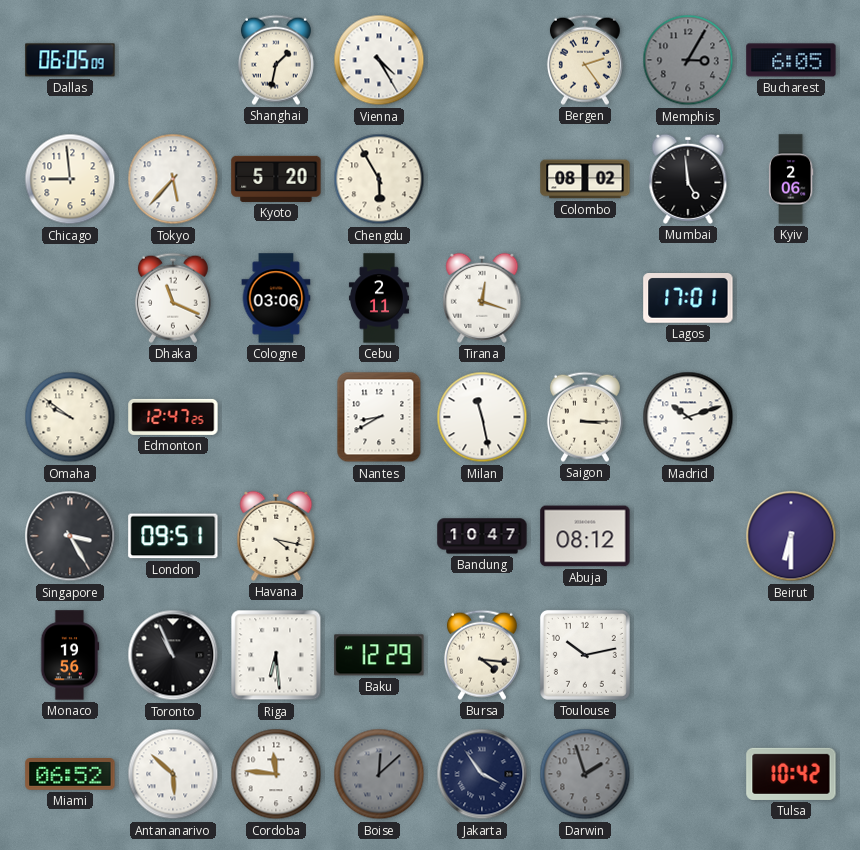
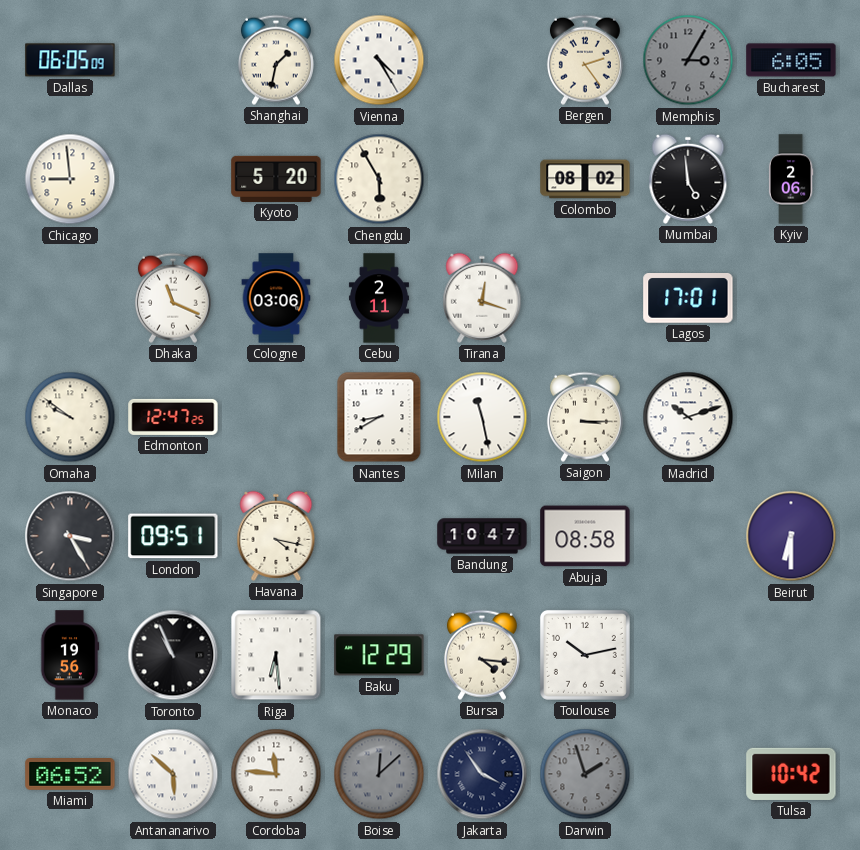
Tokyo: 5:37 -> none (173, 179)
Abuja: 08:12 -> 08:58 (585, 536)
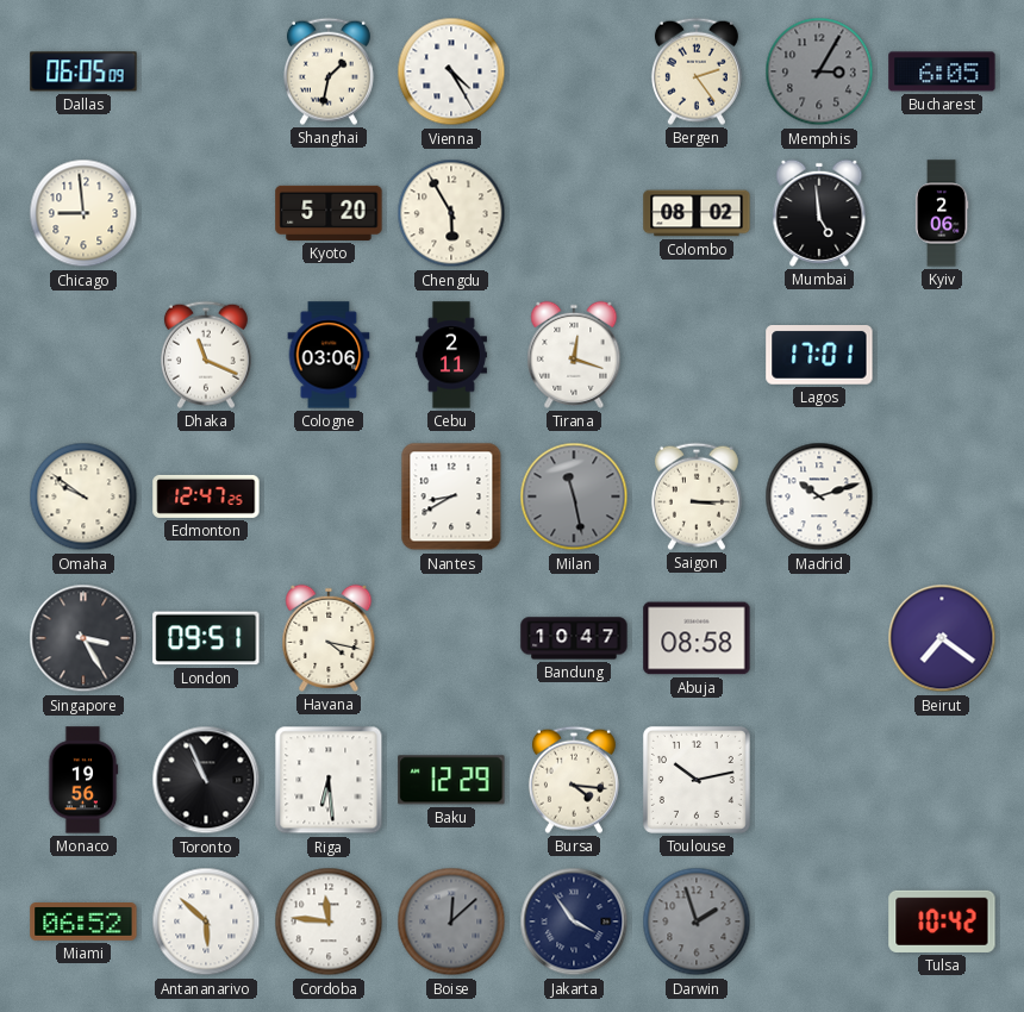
Milan dial: white -> grey (574, 496)
Beirut: 6:30 -> 7:21 (942, 638)
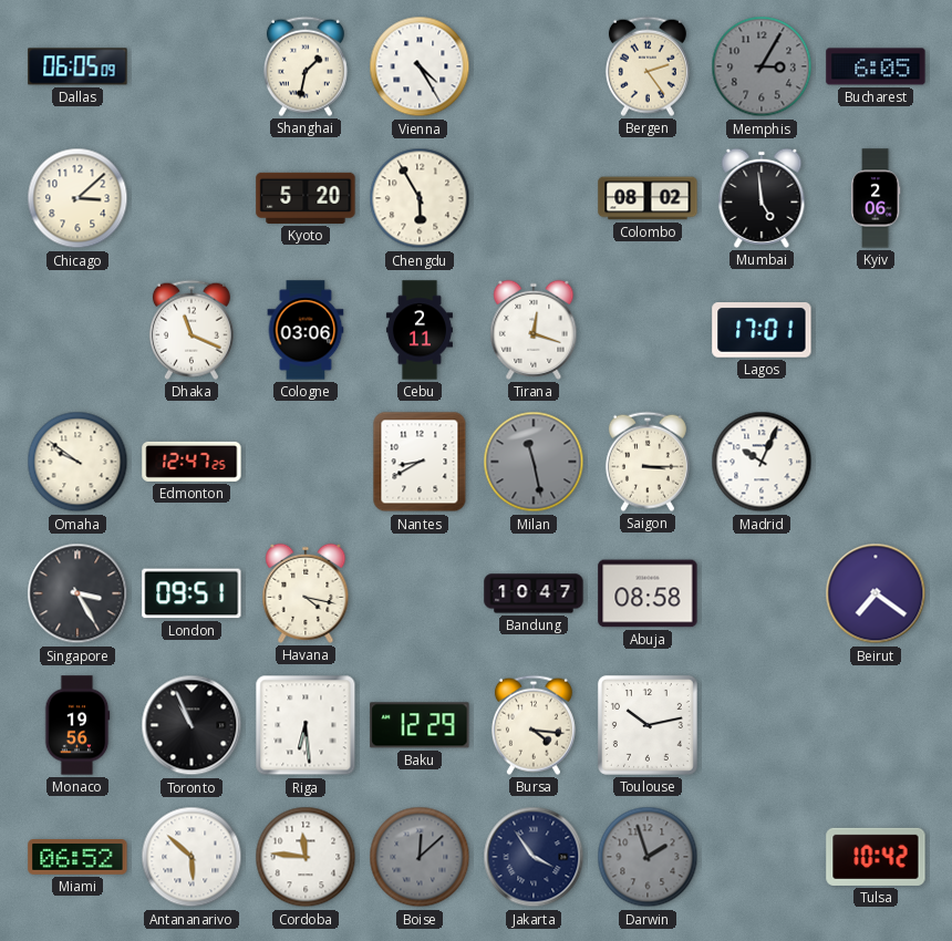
Chicago: 8:59 -> 3:08 (77, 198)
Madrid: 10:12 -> 10:04 (762, 462)
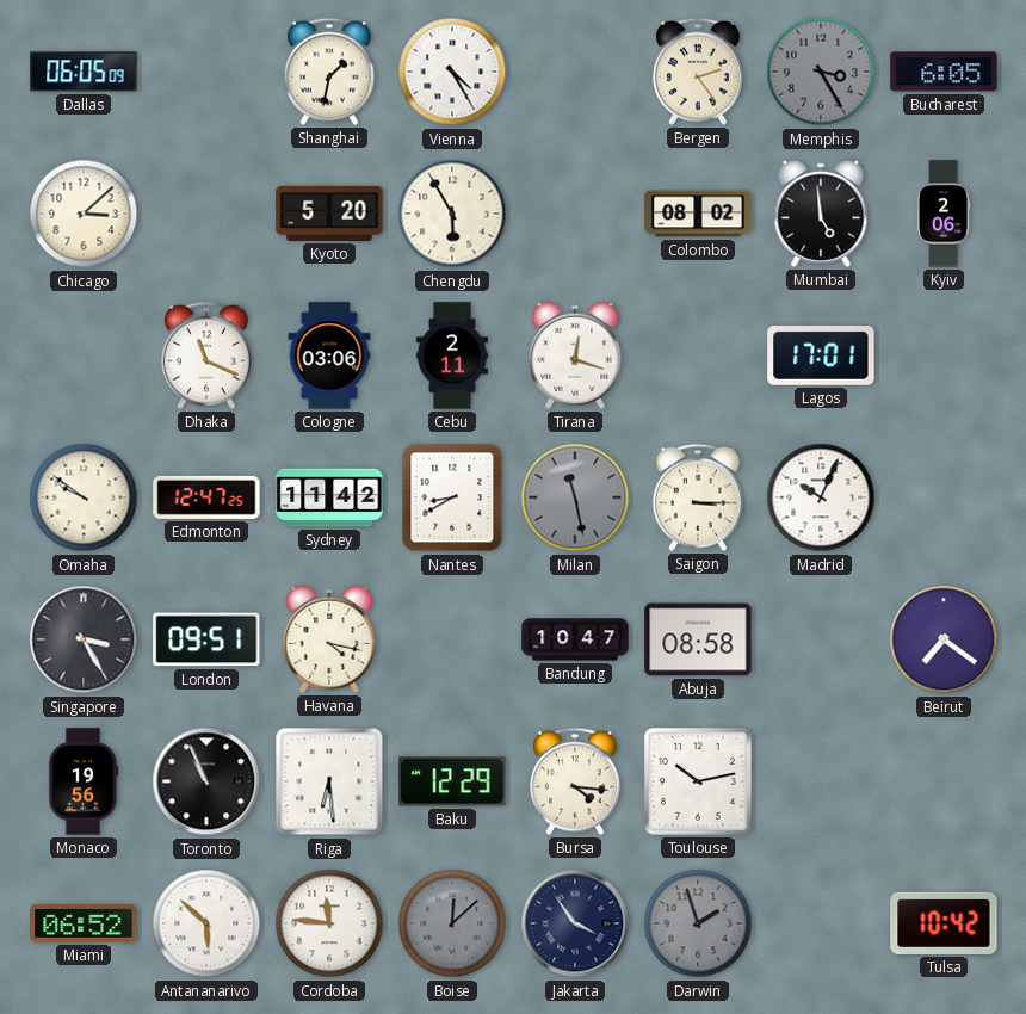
Memphis: 3:05 -> 3:25 (821, 72)
Sydney: none -> 11:42 (329, 497)
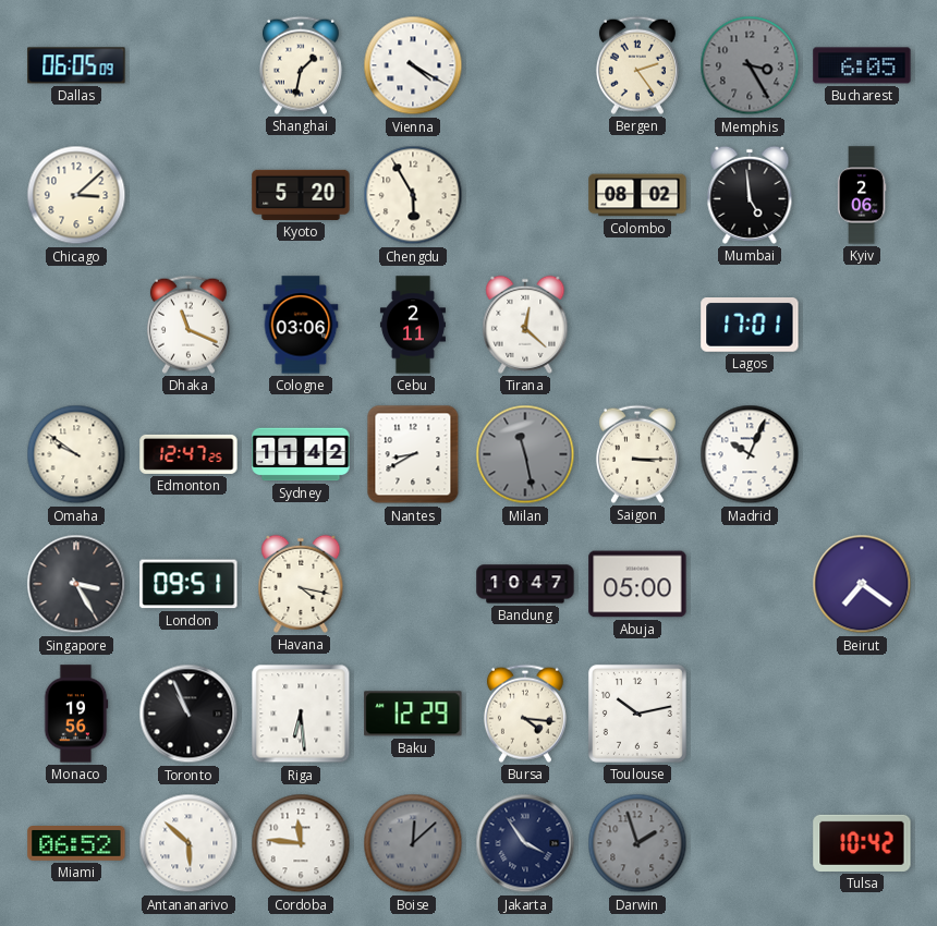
Vienna: 4:25 -> 4:20 (413, 65)
Tirana: 12:18 -> 12:22 (525, 325)
Abuja: 08:58 -> 05:00 (637, 584)
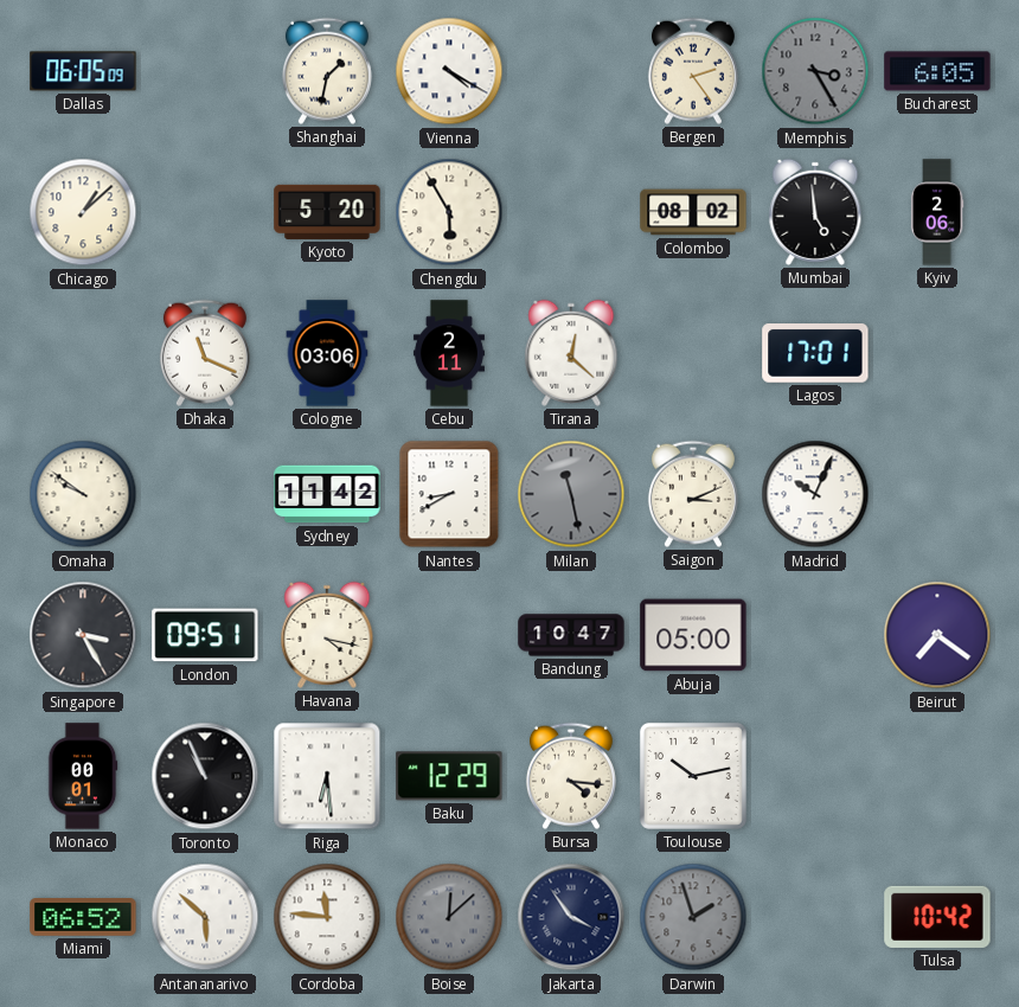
Chicago: 3:08 -> 1:08 (83, 212)
Edmonton: 12:47 -> none (188, 454)
Saigon: 3:15 -> 3:11 (693, 494)
Monaco: 19:56 -> 00:01 (83, 776)
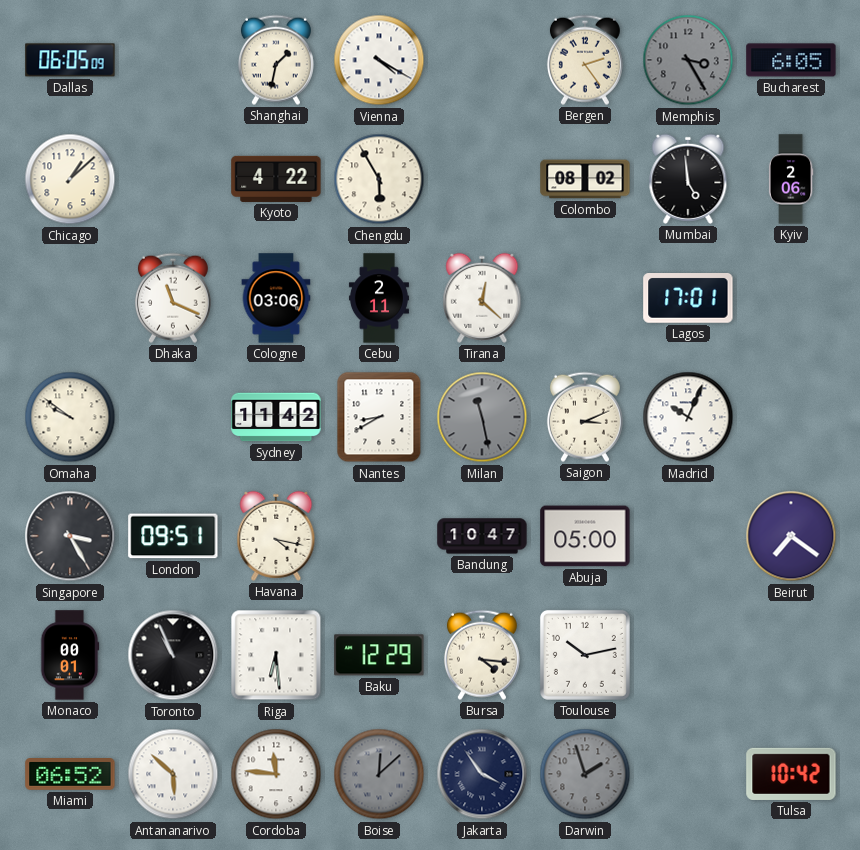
Kyoto: 5:20 -> 4:22 (276, 179)
